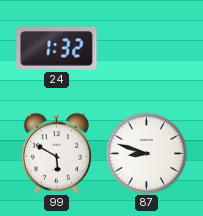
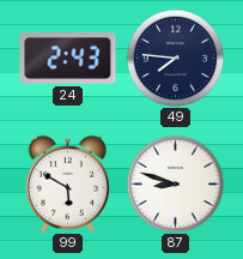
24: 1:32 -> 2:43 (68, 59)
49: none -> 7:46 (175, 58)
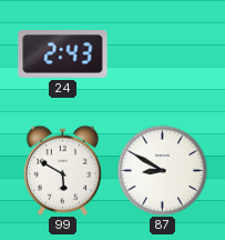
49: 7:46 -> none (175, 58)
87: 8:48 -> 8:50 (162, 170)
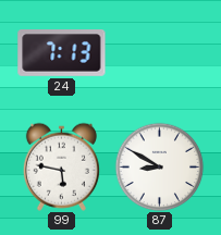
24: 2:43 -> 7:13 (62, 53)
99: 5:50 -> 5:47 (61, 166)
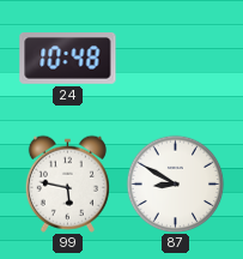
24: 7:13 -> 10:48 (68, 59)
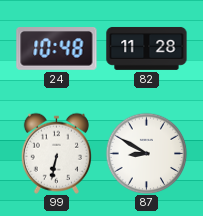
82: none -> 11:28 (147, 48)
99: 5:47 -> 6:32 (56, 153)
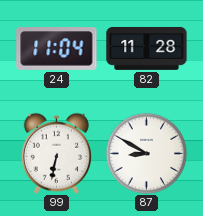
24: 10:48 -> 11:04 (57, 49)
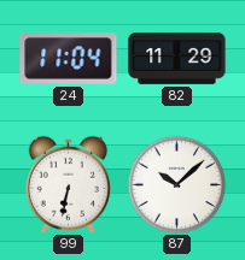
82: 11:28 -> 11:29 (177, 58)
87: 8:50 -> 10:08 (176, 184)
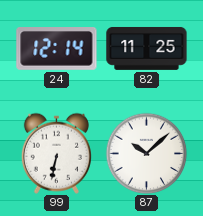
24: 11:04 -> 12:14 (57, 49)
82: 11:29 -> 11:25 (147, 48)
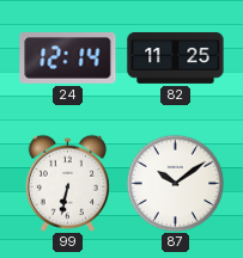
87: 10:08 -> 10:09 (175, 183)
